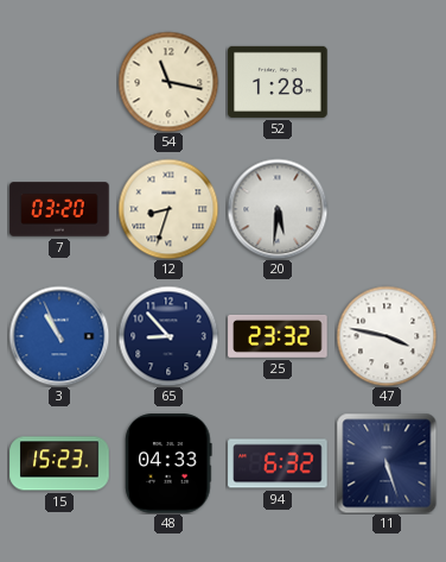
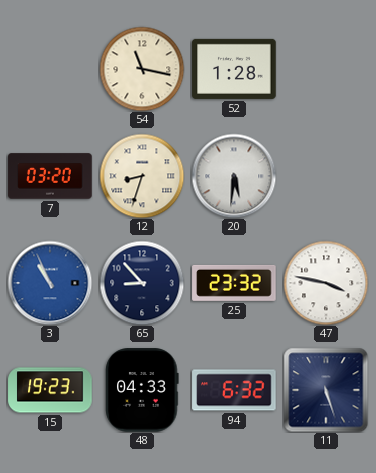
15: 15:23 -> 19:23 (50, 390)
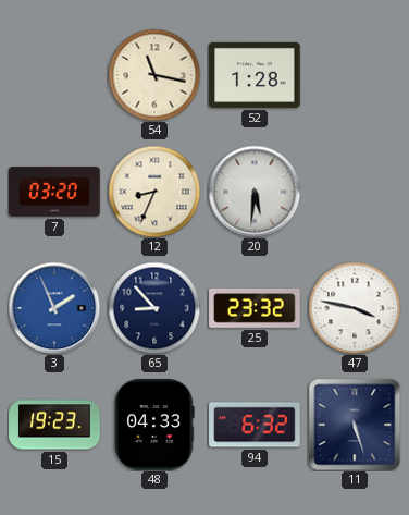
12: 8:33 -> 8:34 (154, 192)
3: 10:56 -> 1:56 (54, 308)
